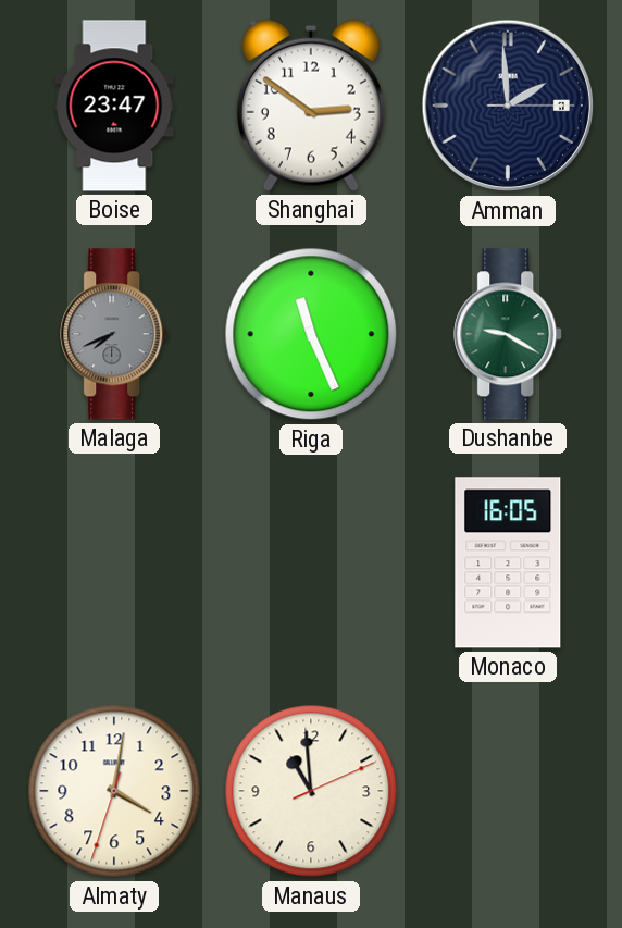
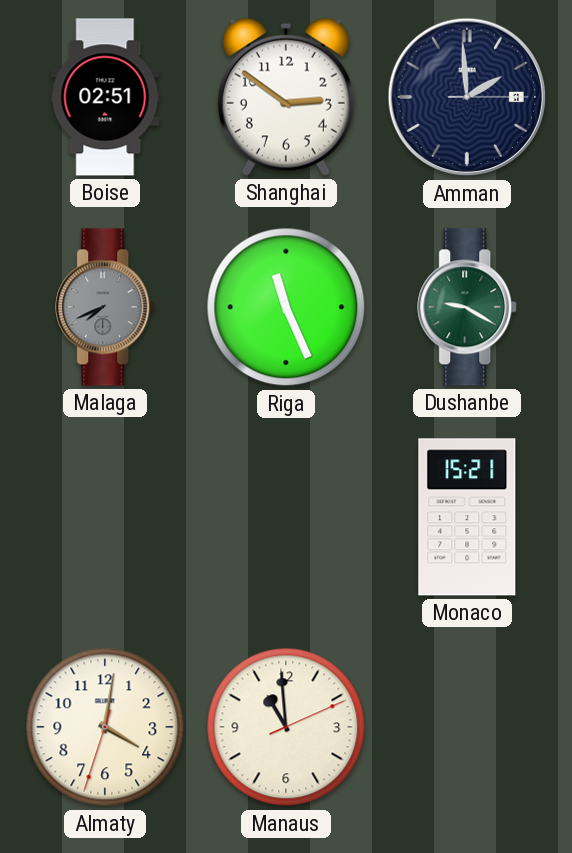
Boise: 23:47 -> 02:51 (105, 97)
Monaco: 16:05 -> 15:21 (467, 517)
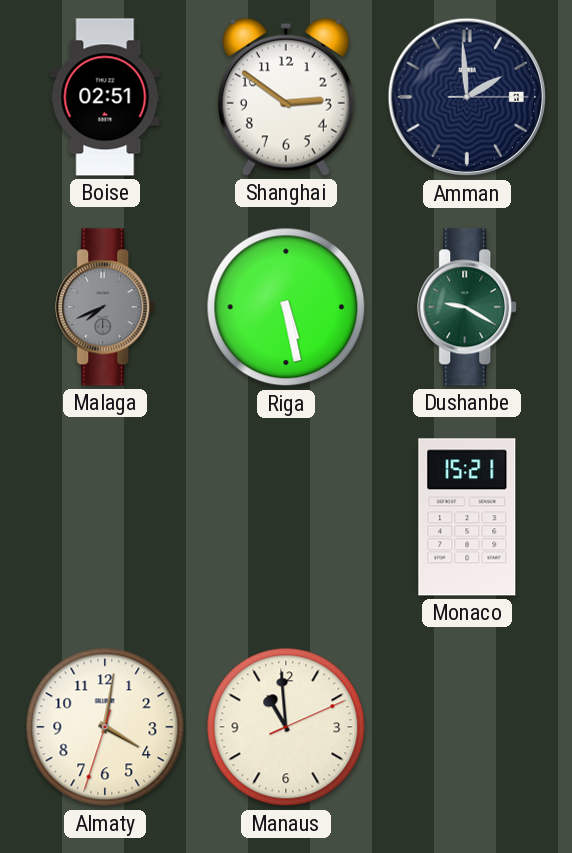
Riga: 11:26 -> 5:28 (286, 307)
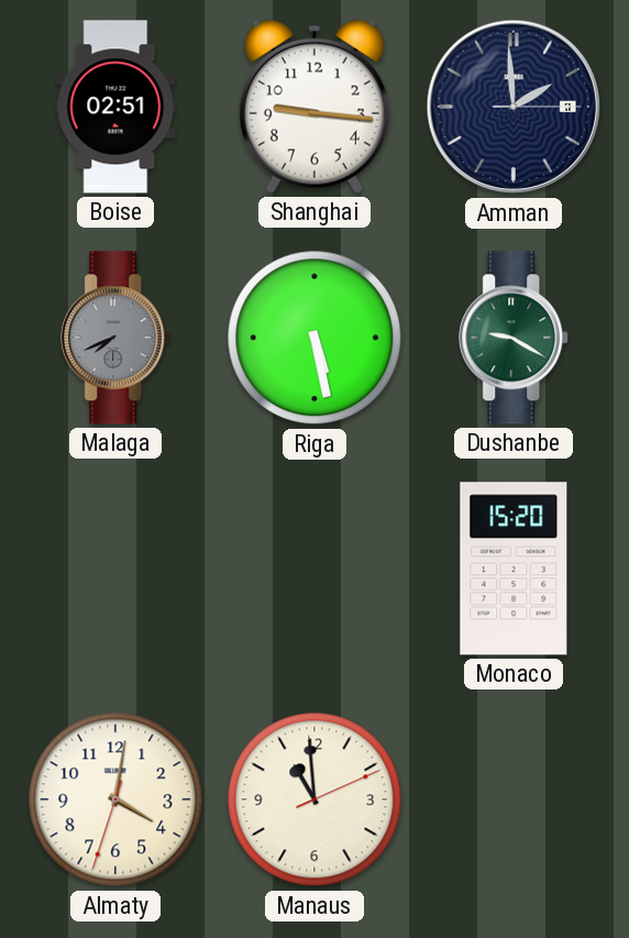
Shanghai: 2:51 -> 9:16 (314, 107)
Monaco: 15:21 -> 15:20 (514, 569)
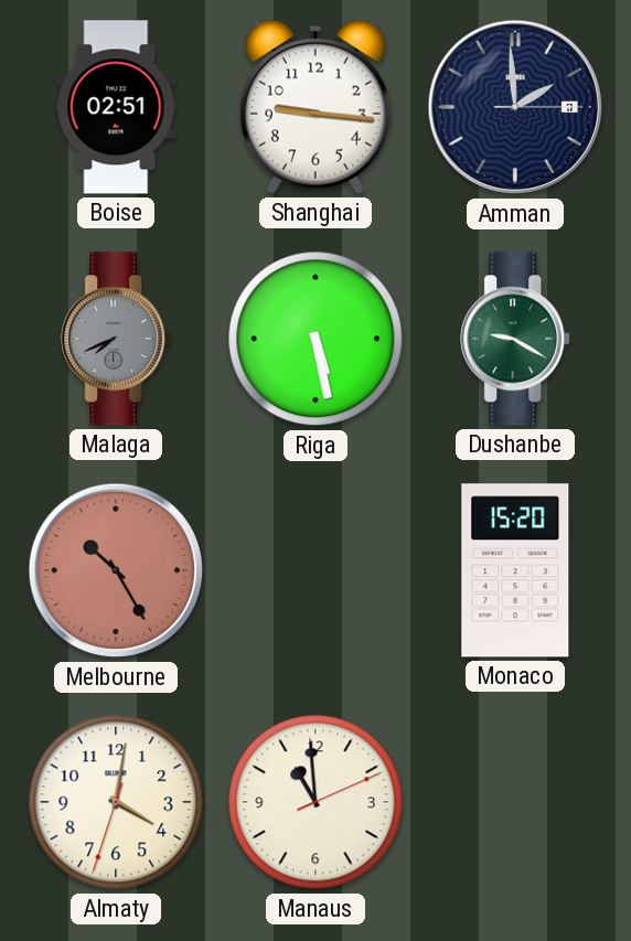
Melbourne: none -> 10:25 (116, 570)
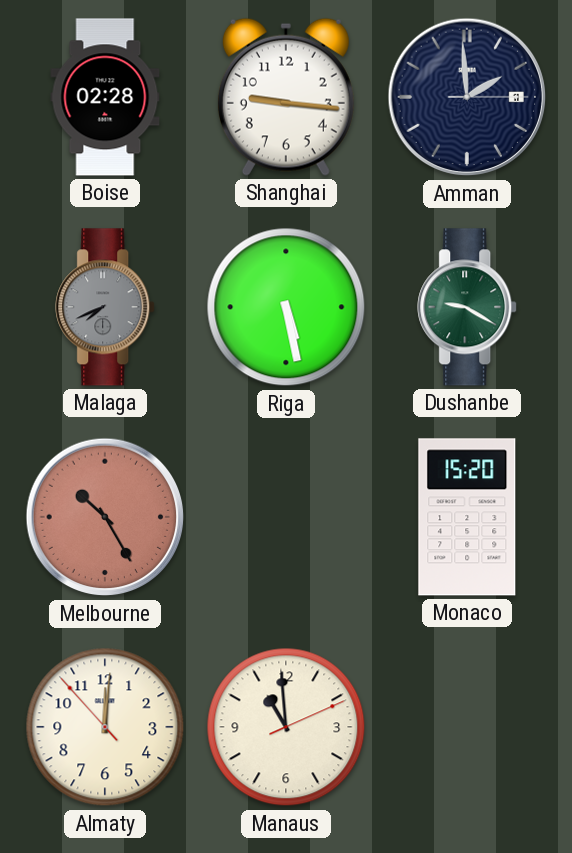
Boise: 02:51 -> 02:28 (105, 97)
Almaty: 4:01 -> 12:00 (105, 727)
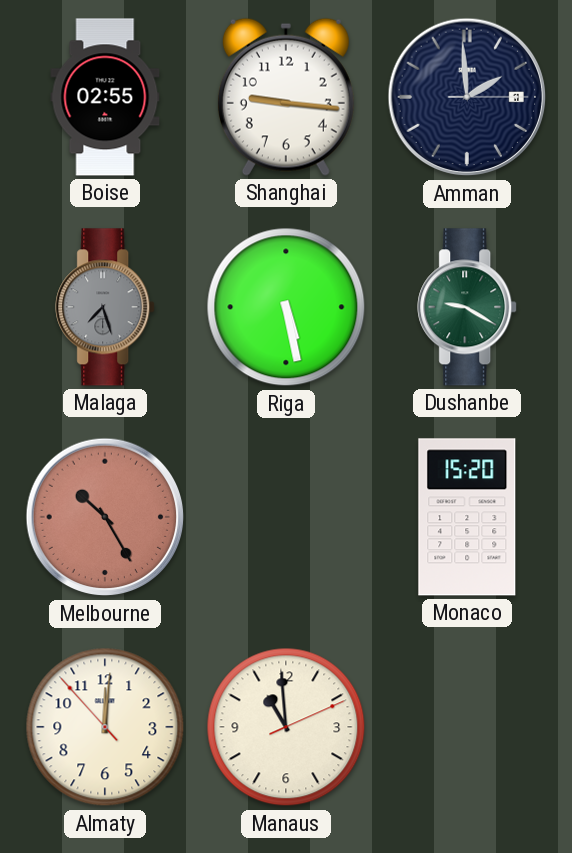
Boise: 02:28 -> 02:55 (105, 97)
Malaga: 7:41 -> 7:27 (106, 307)
